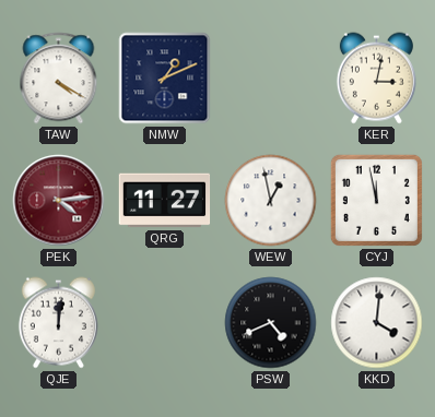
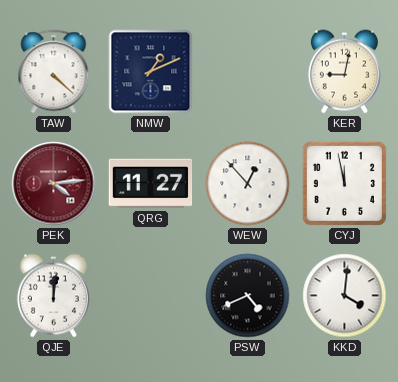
TAW: 4:20 -> 4:22 (54, 72)
KER: 3:02 -> 9:02 (344, 72)
WEW: 12:58 -> 12:53 (248, 184)
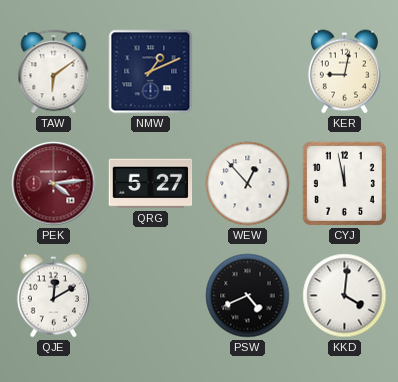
TAW: 4:22 -> 6:09 (54, 72)
QRG: 11:27 -> 5:27 (151, 184)
QJE: 12:01 -> 12:10 (53, 296)
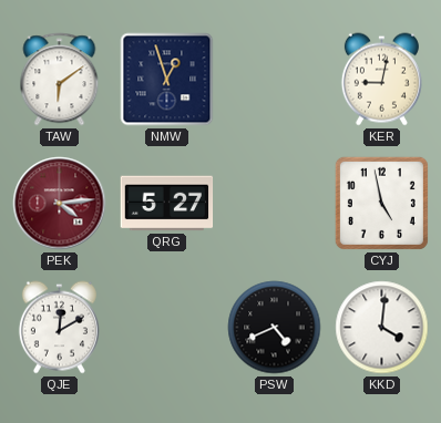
NMW: 1:11 -> 12:57 (167, 80)
WEW: 12:53 -> none (248, 184)
CYJ: 11:58 -> 4:58 (381, 203)
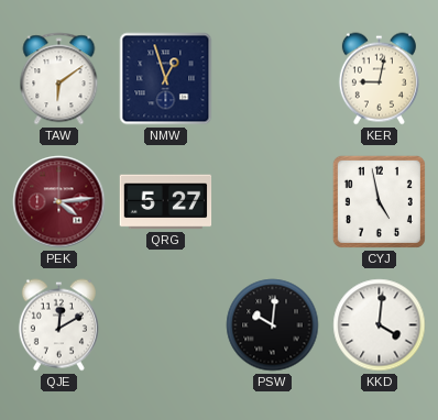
PSW: 4:41 -> 10:01 (273, 325)
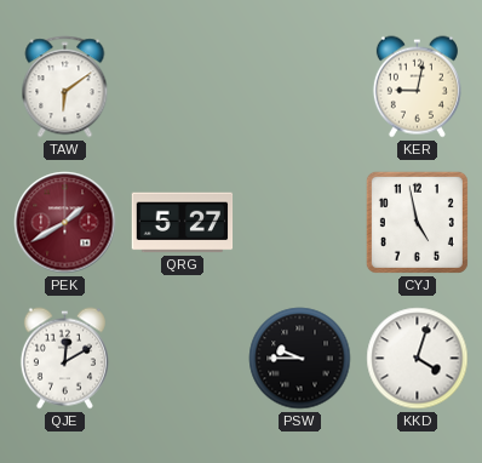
NMW: 12:57 -> none (166, 79)
PEK: 4:14 -> 1:40 (65, 223)
PSW: 10:01 -> 9:45 (300, 359)
KKD: 4:01 -> 4:03 (418, 359)
